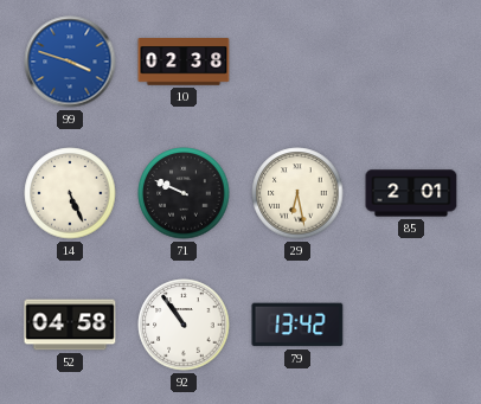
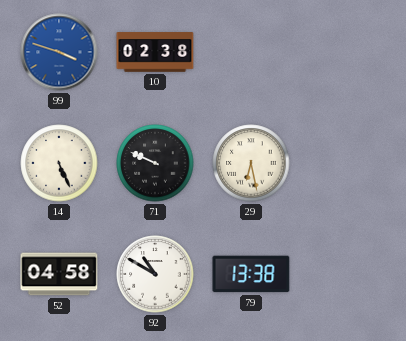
85: 2:01 -> none (411, 193)
92: 10:54 -> 10:50 (155, 274)
79: 13:42 -> 13:38 (251, 274)
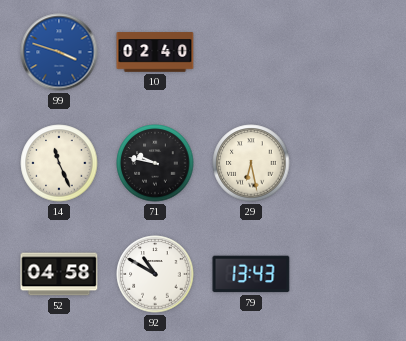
10: 02:38 -> 02:40 (155, 52)
14: 5:26 -> 11:26 (59, 163)
71: 9:49 -> 9:47 (155, 163)
79: 13:38 -> 13:43 (251, 274)
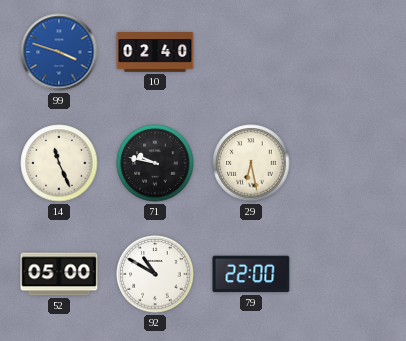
52: 04:58 -> 05:00 (59, 274)
79: 13:43 -> 22:00 (251, 274)
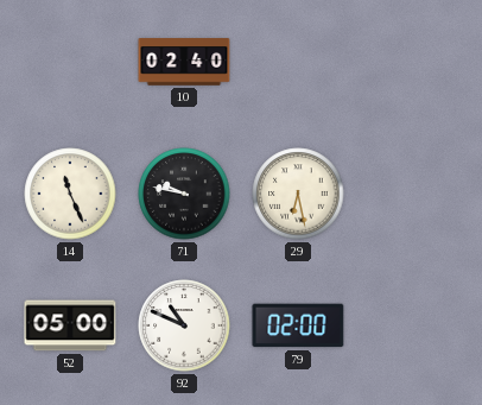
99: 3:48 -> none (59, 52)
92: 10:50 -> 10:49 (184, 325)
79: 22:00 -> 02:00 (298, 325)
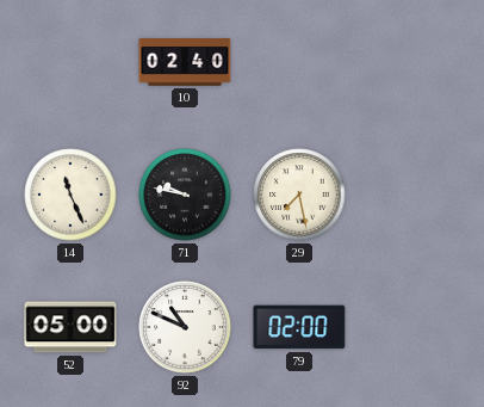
29: 6:28 -> 7:28 (299, 195)
